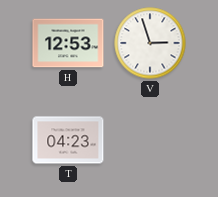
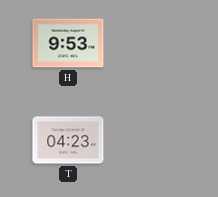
H: 12:53 -> 9:53 (68, 43)
V: 2:57 -> none (150, 43)
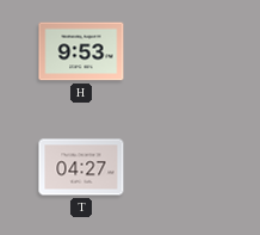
T: 04:23 -> 04:27 (81, 167)
